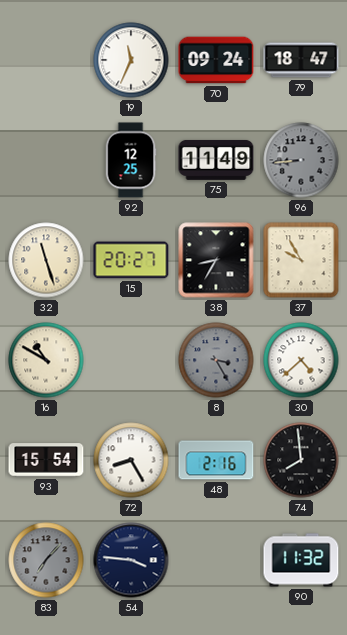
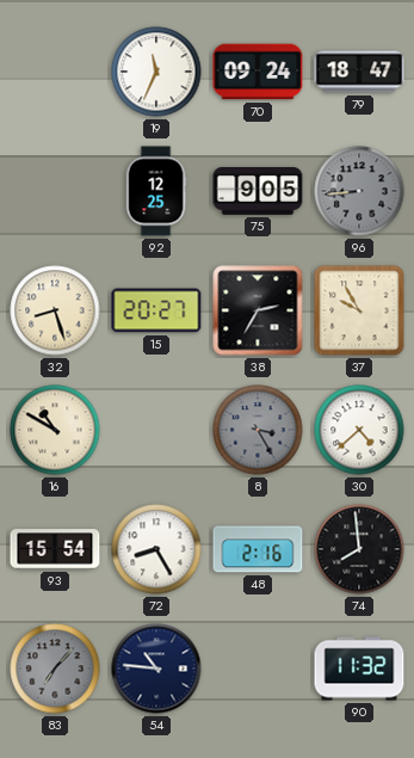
75: 11:49 -> 9:05 (258, 191)
32: 11:27 -> 8:27 (55, 310)
38: 8:35 -> 2:35 (258, 310)
54: 3:46 -> 10:46 (156, 668)
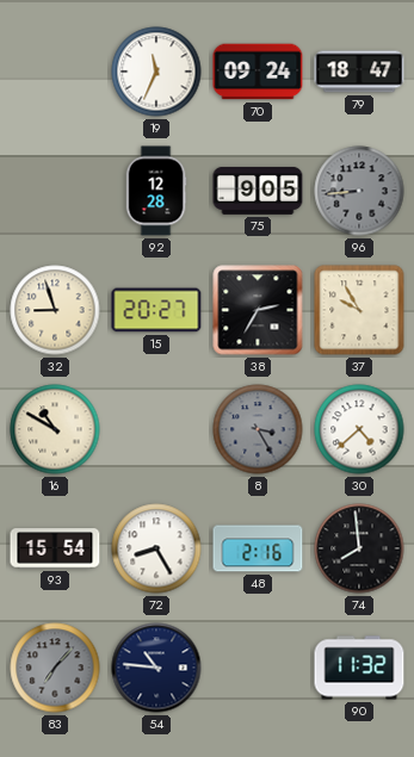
92: 12:25 -> 12:28 (156, 191)
32: 8:27 -> 8:57 (55, 310)
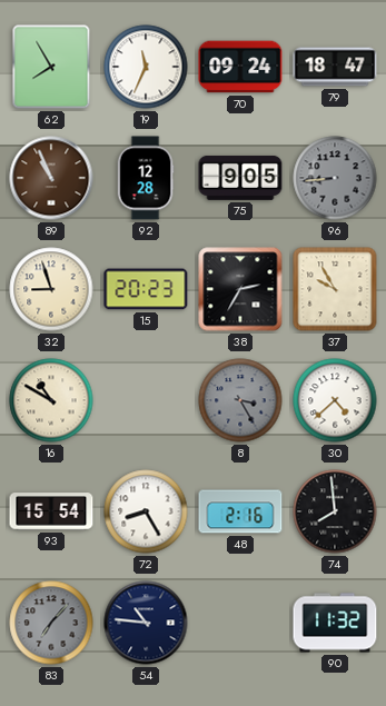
62: none -> 7:55 (51, 67)
89: none -> 10:56 (51, 178)
15: 20:27 -> 20:23 (146, 289)
